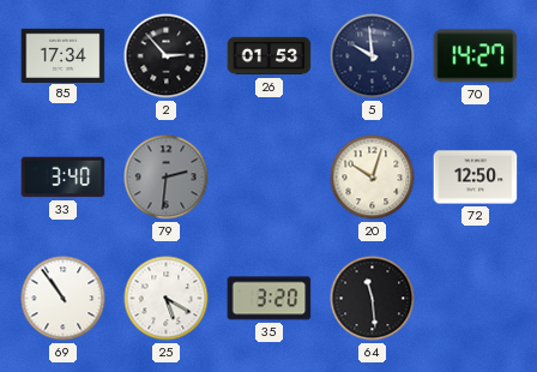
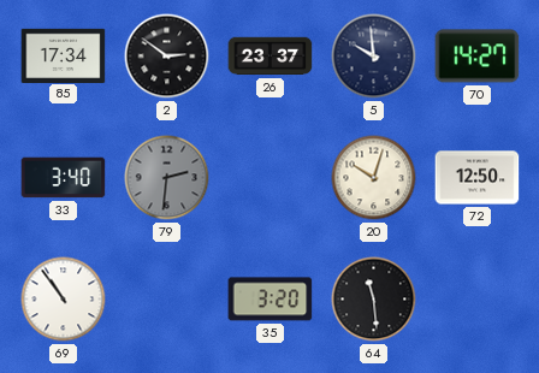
2: 2:53 -> 2:51 (167, 57)
26: 01:53 -> 23:37 (271, 57)
25: 5:20 -> none (167, 299)
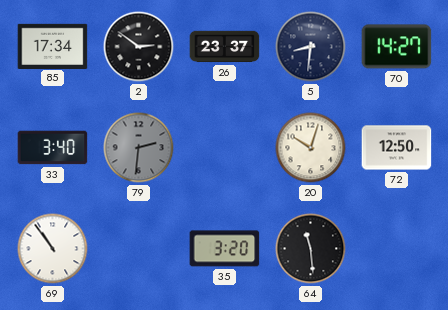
5: 9:59 -> 8:31 (311, 47)
